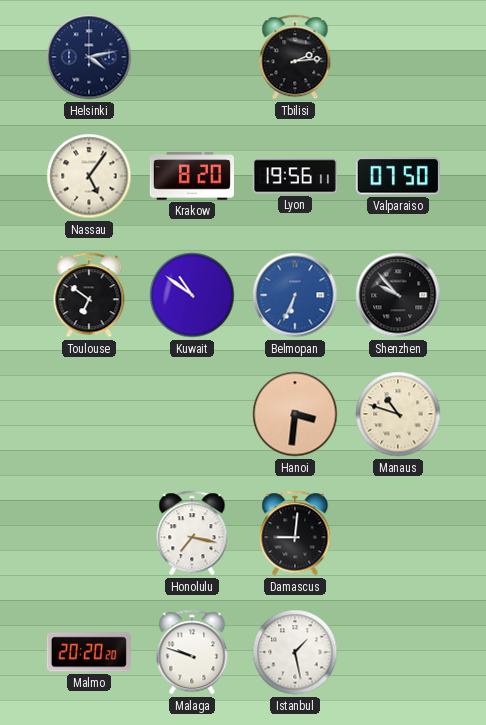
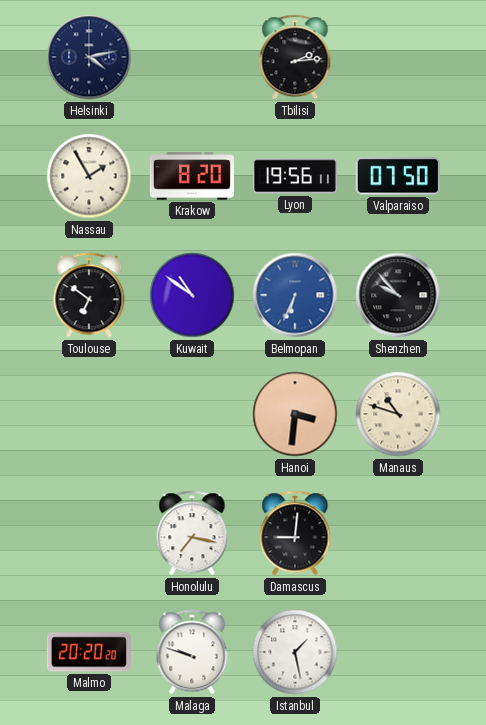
Nassau: 5:06 -> 1:55 (89, 176)
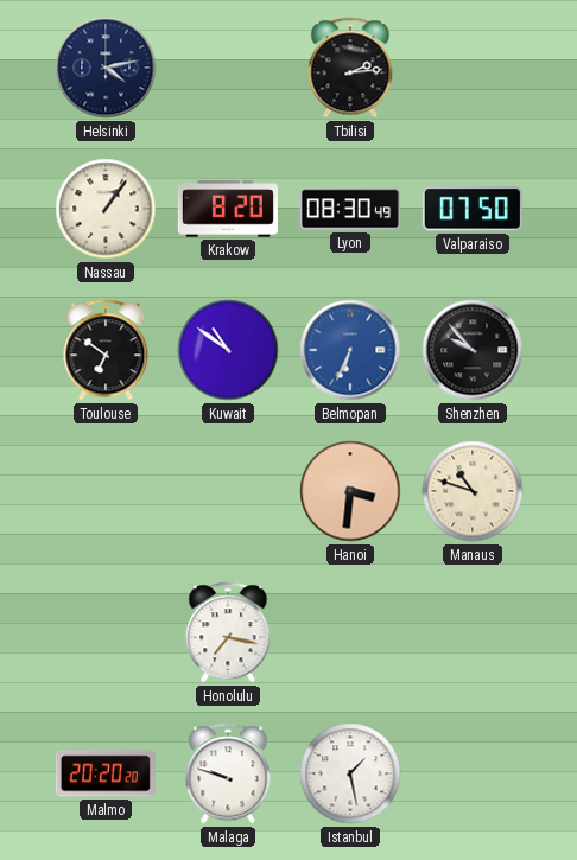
Nassau: 1:55 -> 1:06 (106, 209)
Lyon: 19:56 -> 08:30 (350, 209)
Damascus: 9:01 -> none (295, 533)
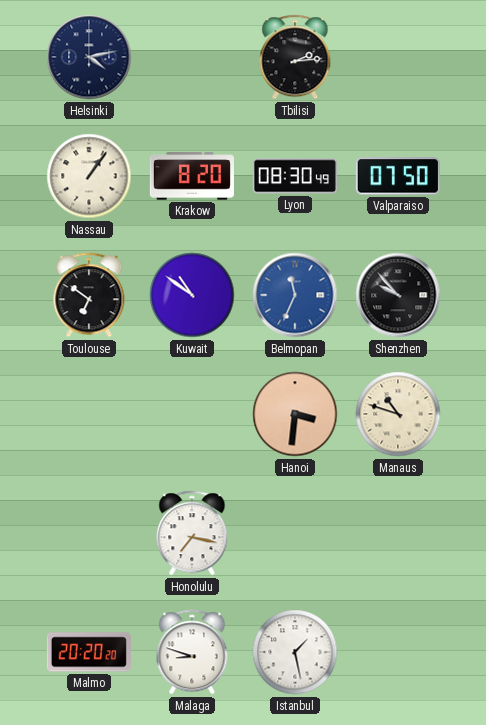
Belmopan: 6:34 -> 11:34 (295, 295)
Malaga: 9:48 -> 8:48 (192, 652)
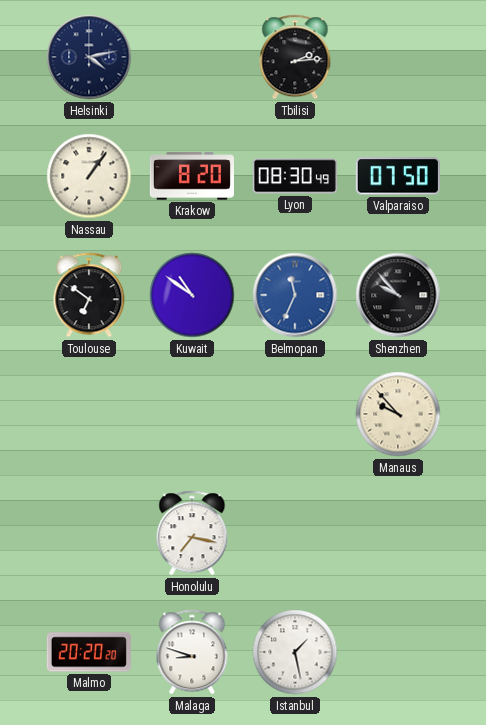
Hanoi: 3:31 -> none (295, 414)
Manaus: 10:48 -> 9:53 (398, 414)
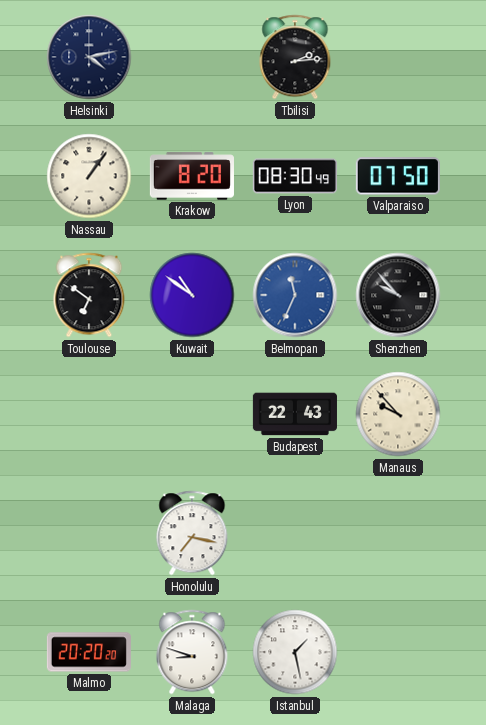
Budapest: none -> 22:43 (295, 414)
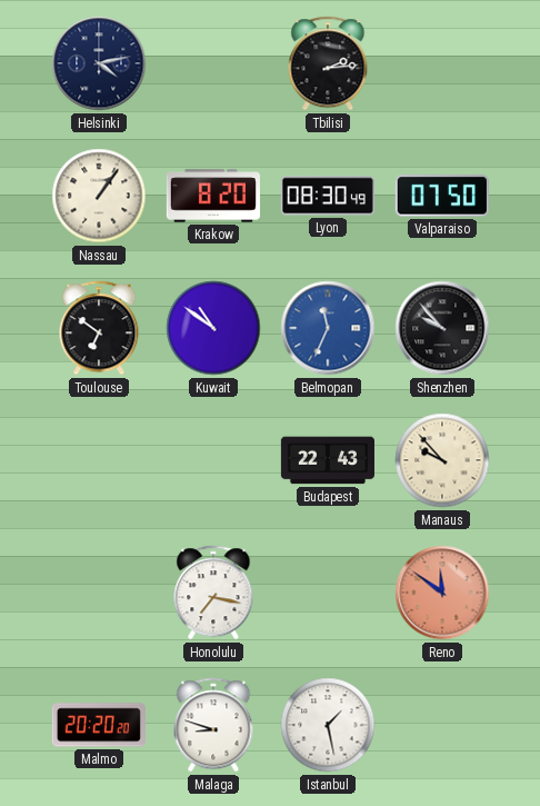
Reno: none -> 11:51 (442, 593)
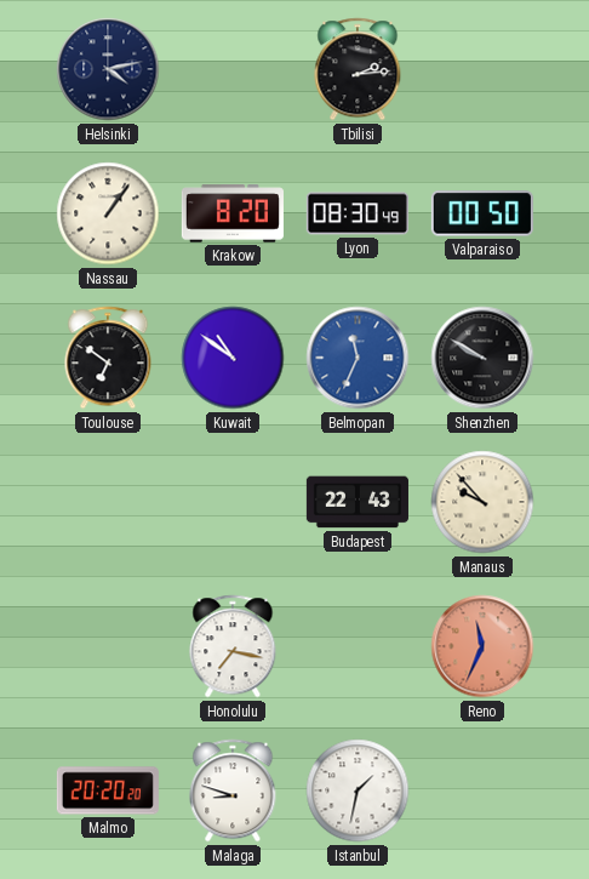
Valparaiso: 07:50 -> 00:50 (482, 213)
Shenzhen: 9:53 -> 9:50 (482, 358)
Reno: 11:51 -> 11:34 (482, 646)
Istanbul: 1:28 -> 1:32 (358, 790)
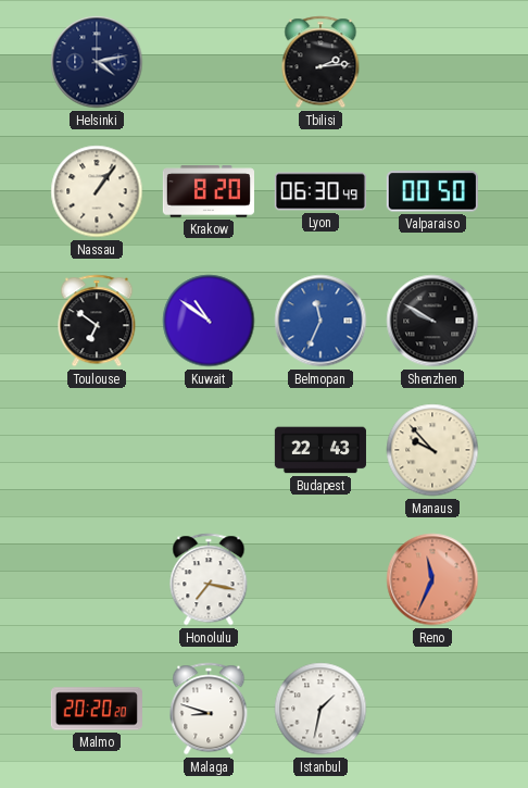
Lyon: 08:30 -> 06:30 (320, 191)
